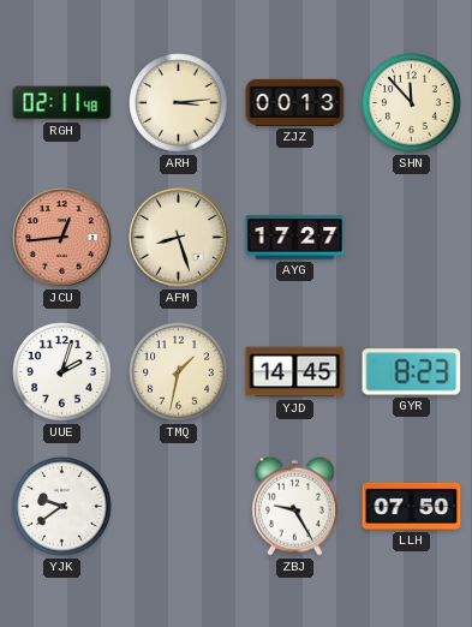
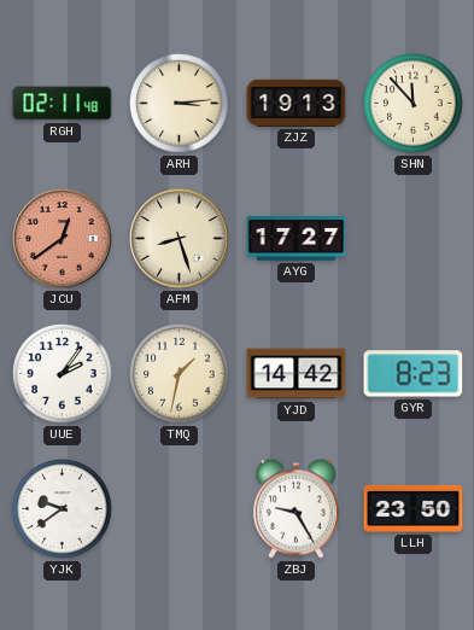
ZJZ: 00:13 -> 19:13 (297, 103)
JCU: 12:44 -> 12:39 (63, 239)
UUE: 2:03 -> 2:06 (63, 374)
YJD: 14:45 -> 14:42 (297, 374)
LLH: 07:50 -> 23:50 (414, 508)
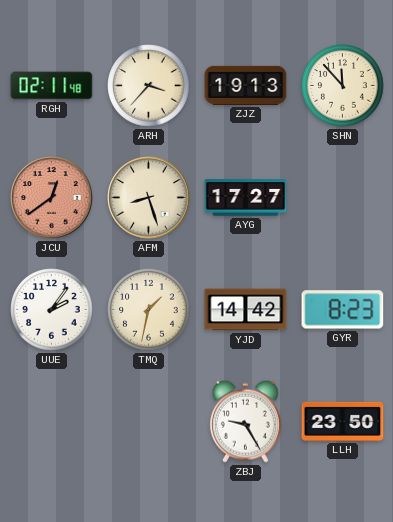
ARH: 3:14 -> 3:37 (149, 86)
YJK: 9:39 -> none (63, 509)
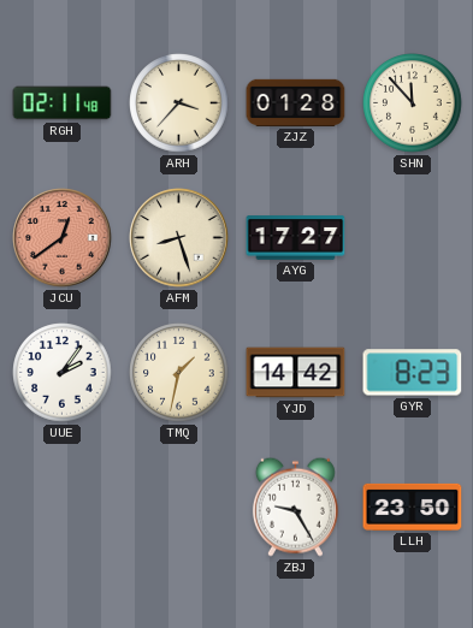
ZJZ: 19:13 -> 01:28 (296, 102)
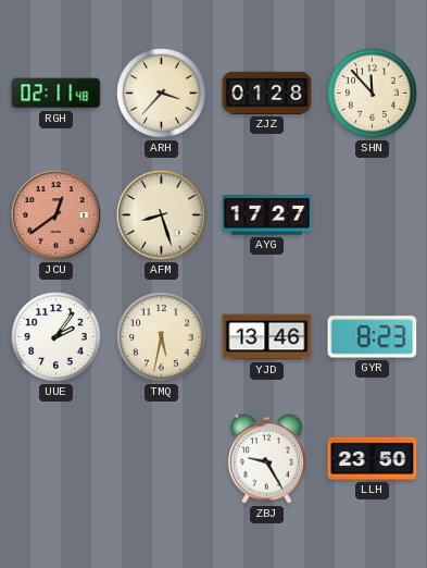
TMQ: 1:32 -> 5:32 (162, 337)
YJD: 14:42 -> 13:46 (267, 337)
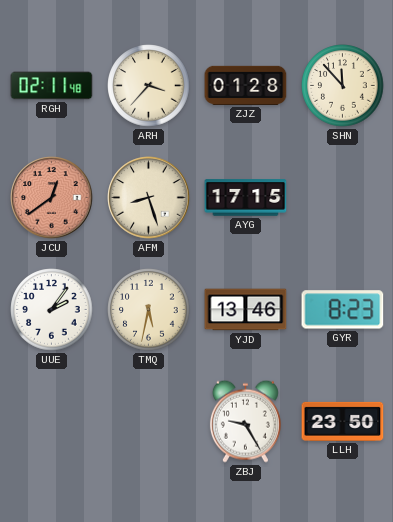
AYG: 17:27 -> 17:15 (246, 198)
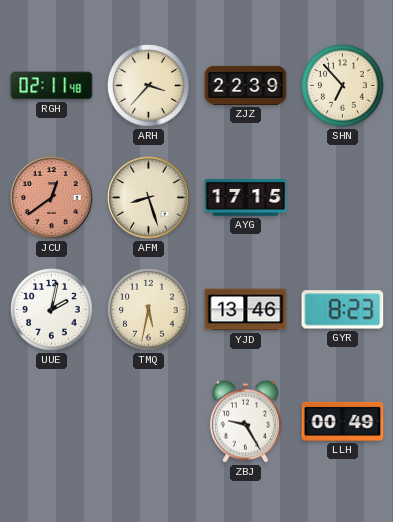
ZJZ: 01:28 -> 22:39 (246, 85)
SHN: 11:53 -> 6:53 (343, 86)
UUE: 2:06 -> 2:02 (52, 310)
LLH: 23:50 -> 00:49 (343, 421)
